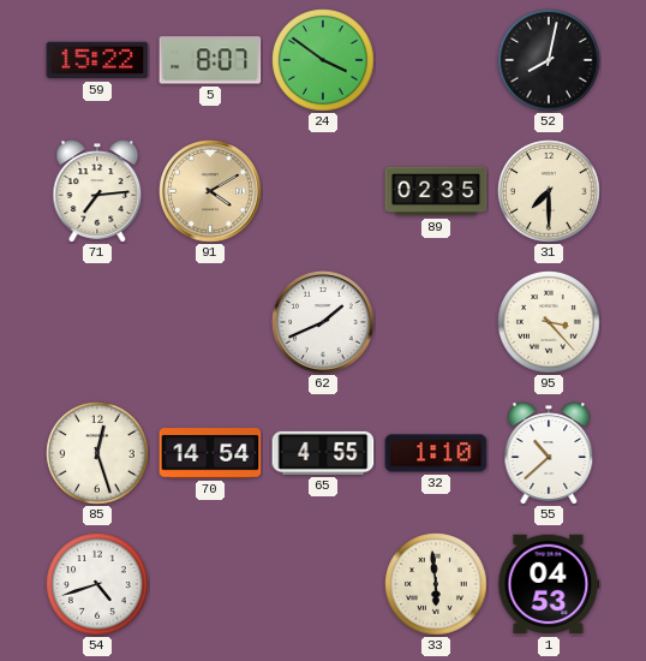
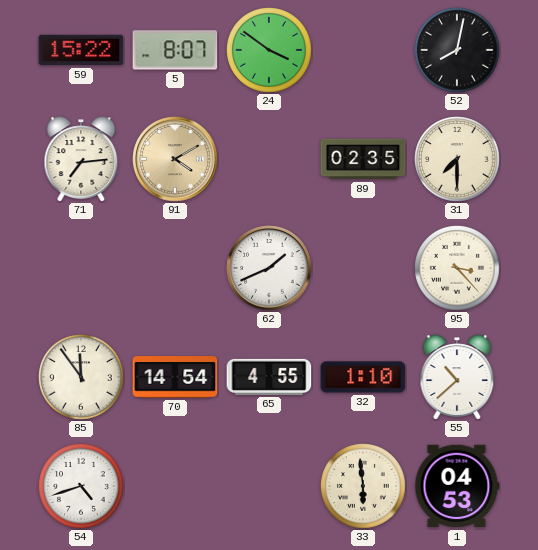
85: 12:27 -> 11:54 (81, 377)
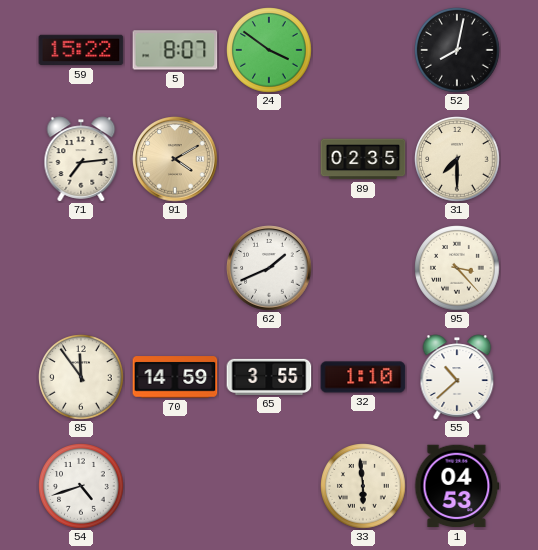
70: 14:54 -> 14:59 (175, 377)
65: 4:55 -> 3:55 (269, 377)
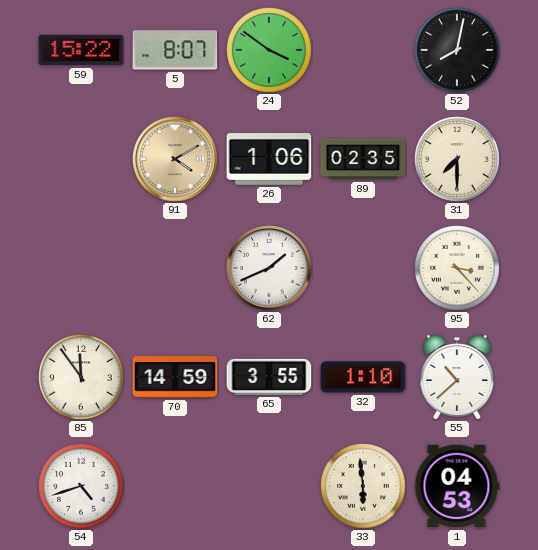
71: 7:14 -> none (81, 159)
26: none -> 1:06 (269, 160)
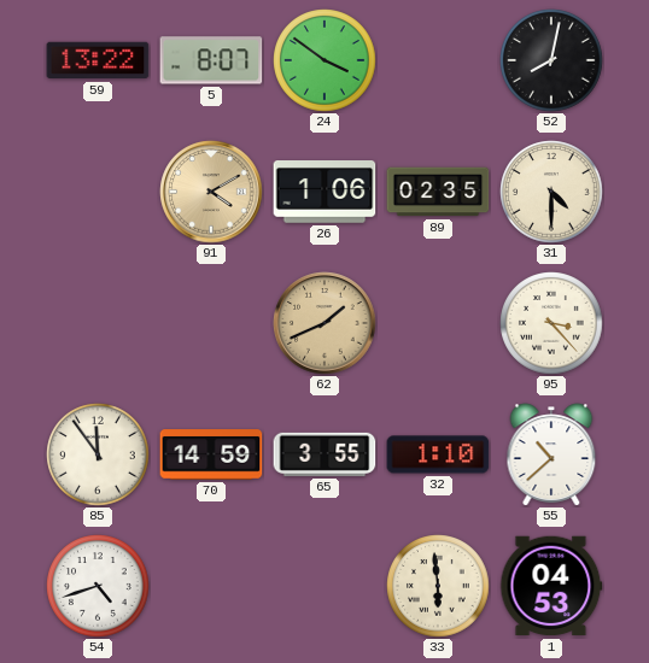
59: 15:22 -> 13:22 (98, 60)
31: 7:30 -> 4:30 (551, 192)
62 dial: white -> champagne (324, 323)
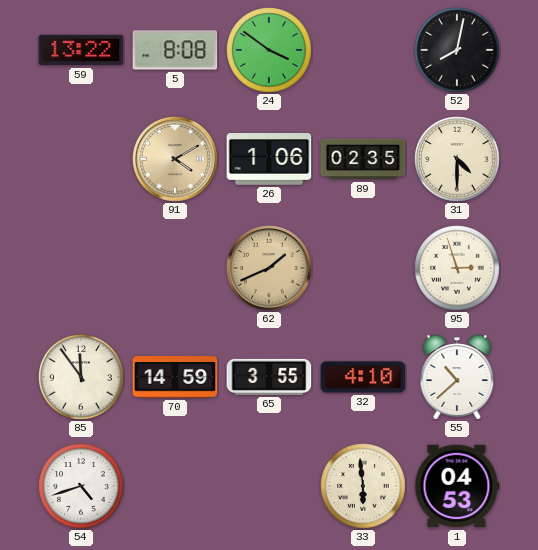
5: 8:07 -> 8:08 (175, 50)
95: 3:23 -> 2:57 (457, 268)
32: 1:10 -> 4:10 (363, 377)
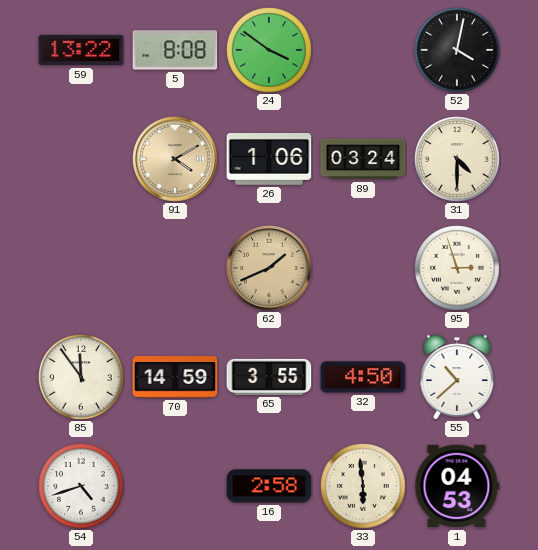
52: 8:02 -> 4:02 (457, 50)
89: 02:35 -> 03:24 (363, 159)
32: 4:10 -> 4:50 (363, 377)
16: none -> 2:58 (269, 486)
